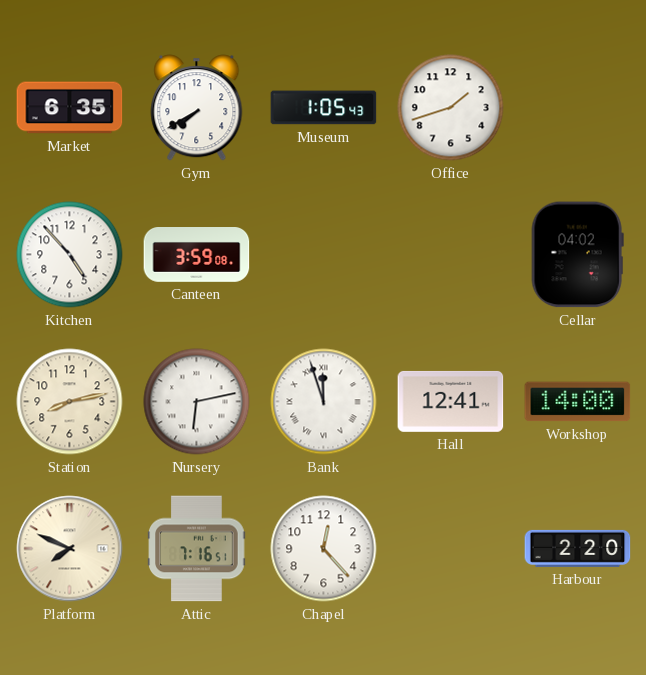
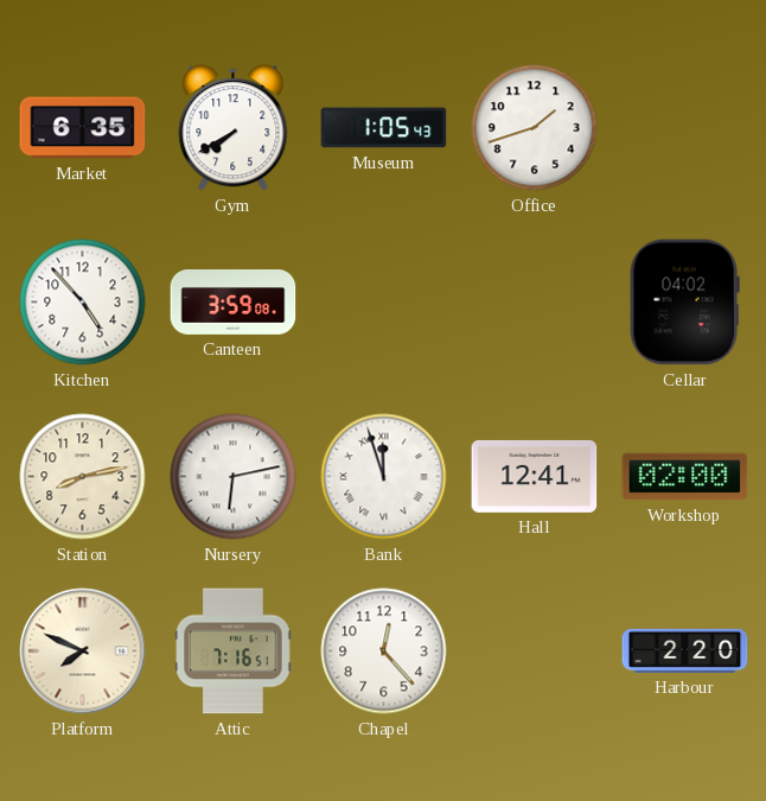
Workshop: 14:00 -> 02:00 (685, 477)
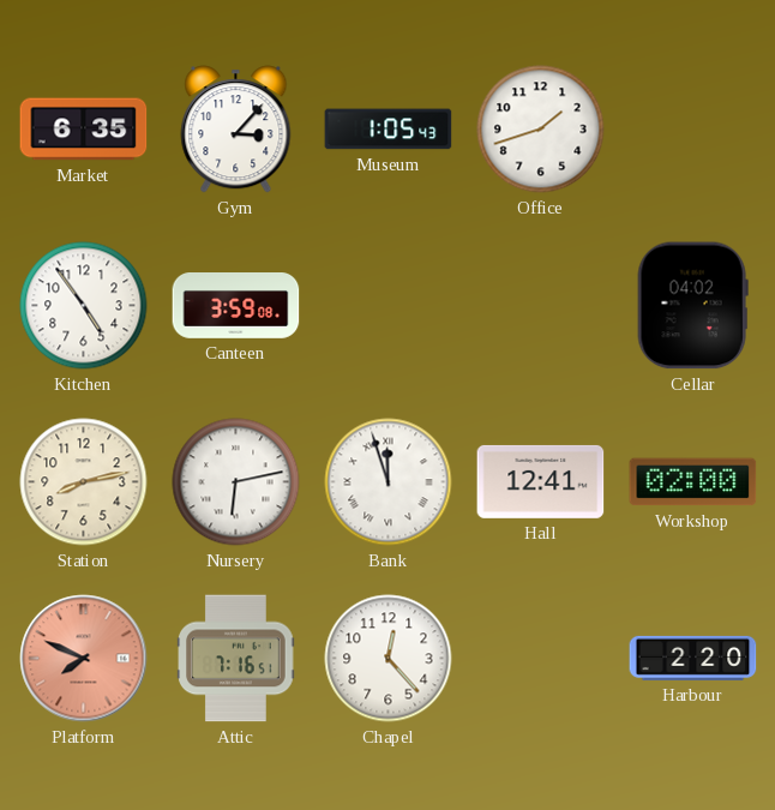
Gym: 7:40 -> 3:07 (236, 130)
Kitchen: 4:53 -> 4:54 (84, 306)
Platform dial: cream -> salmon (84, 659)
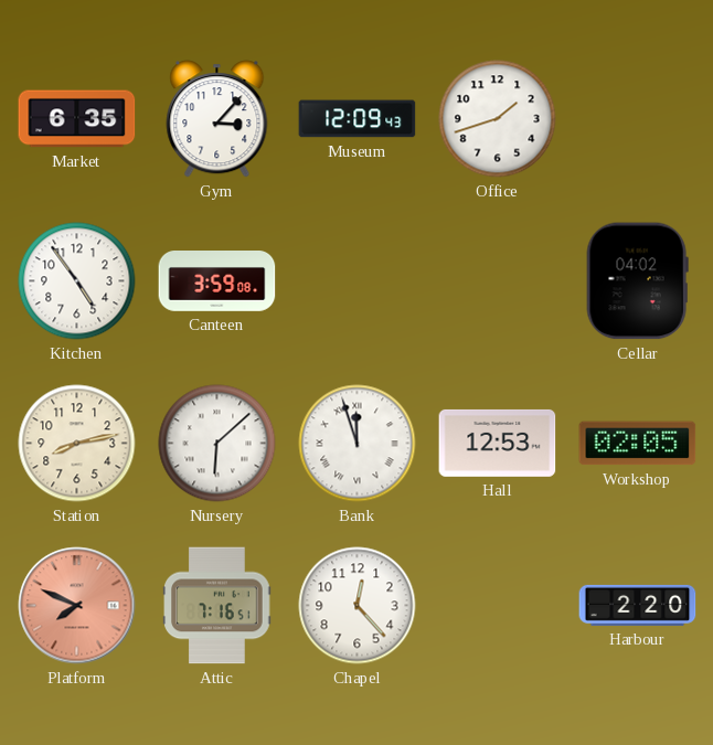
Museum: 1:05 -> 12:09 (358, 119)
Nursery: 6:13 -> 6:08 (217, 444)
Hall: 12:41 -> 12:53 (498, 443)
Workshop: 02:00 -> 02:05 (638, 444)
